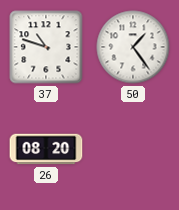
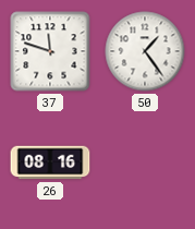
37: 10:48 -> 11:48 (50, 51)
26: 08:20 -> 08:16 (50, 162)
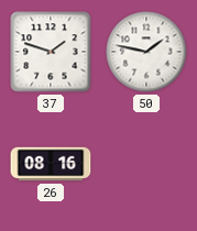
37: 11:48 -> 1:48 (51, 52)
50: 1:24 -> 1:47 (146, 52)
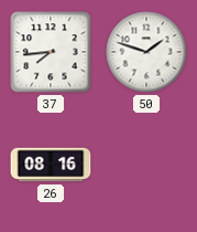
37: 1:48 -> 7:44 (51, 52)
50: 1:47 -> 1:48 (146, 52)
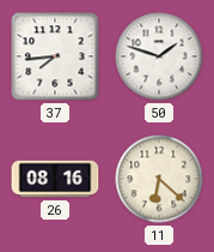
11: none -> 6:22 (159, 179)
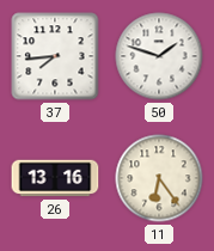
26: 08:16 -> 13:16 (55, 178)
11: 6:22 -> 6:24 (159, 178)
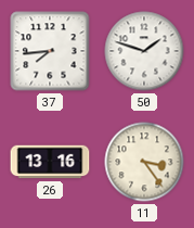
11: 6:24 -> 3:24 (144, 162)
